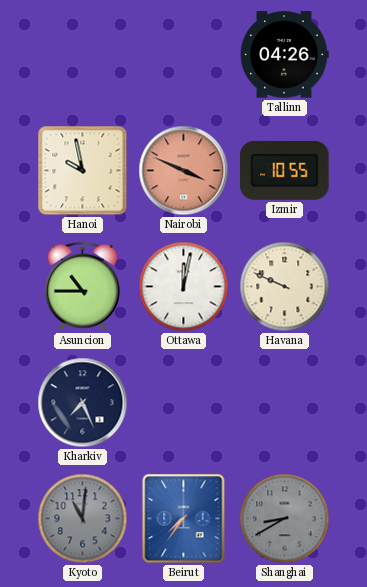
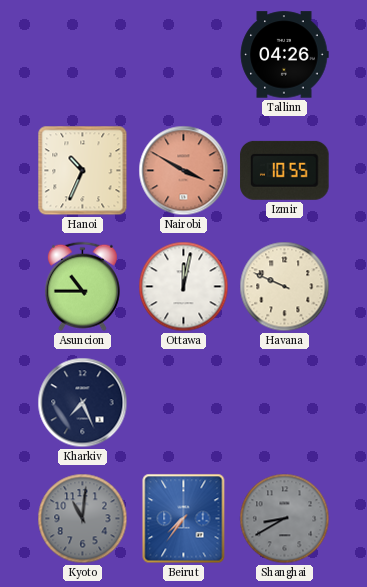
Hanoi: 9:58 -> 10:34 (83, 171)
Nairobi: 3:49 -> 3:50 (184, 171)
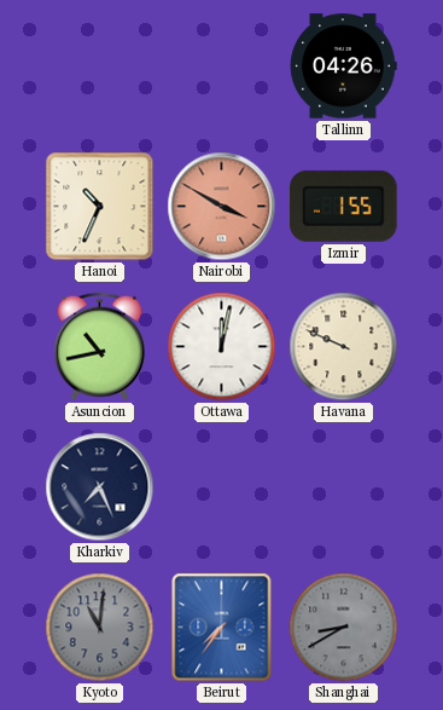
Izmir: 10:55 -> 1:55 (344, 206)
Asuncion: 10:45 -> 10:43 (99, 347)
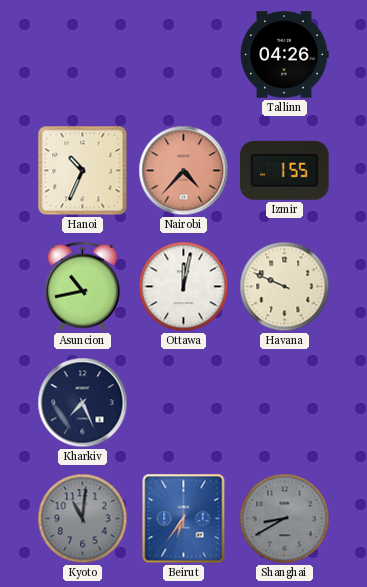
Nairobi: 3:50 -> 4:37 (184, 171)
Beirut: 7:36 -> 6:36 (184, 519)
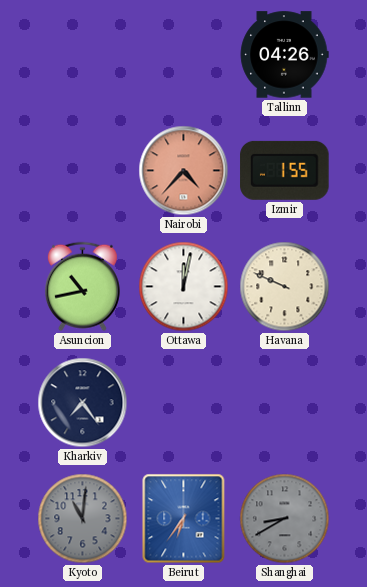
Hanoi: 10:34 -> none (83, 171)
Kharkiv: 7:26 -> 7:24 (83, 403)
